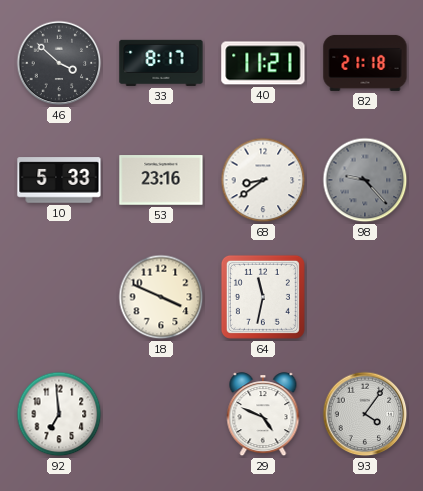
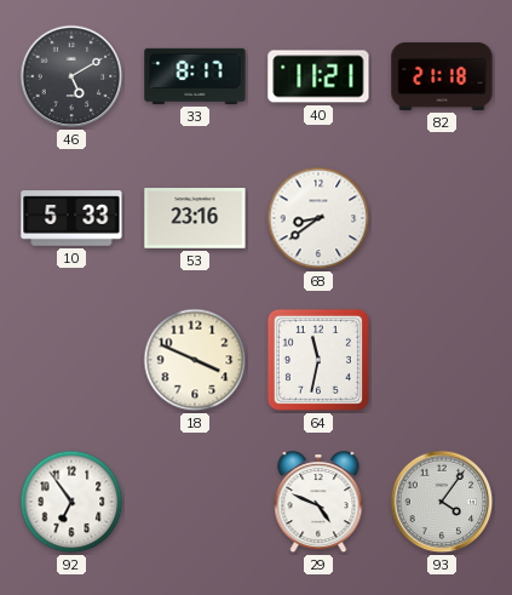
46: 3:52 -> 5:10 (71, 76)
98: 9:23 -> none (365, 180)
92: 6:59 -> 6:54 (71, 502)
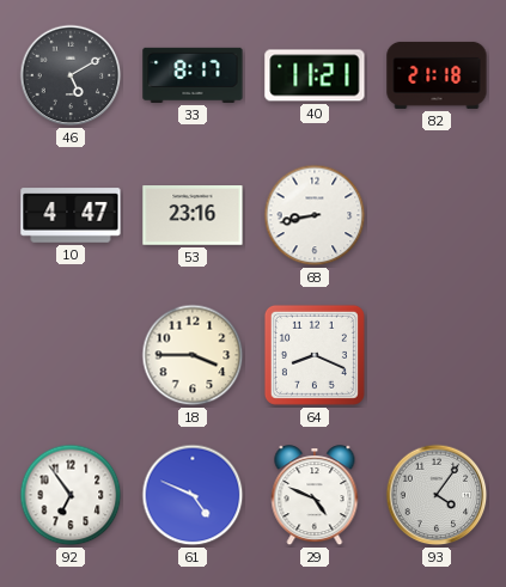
10: 5:33 -> 4:47 (71, 215)
68: 8:39 -> 8:43 (315, 215)
18: 3:49 -> 3:45 (193, 355)
64: 11:32 -> 8:19 (315, 355)
61: none -> 4:49 (193, 495)
